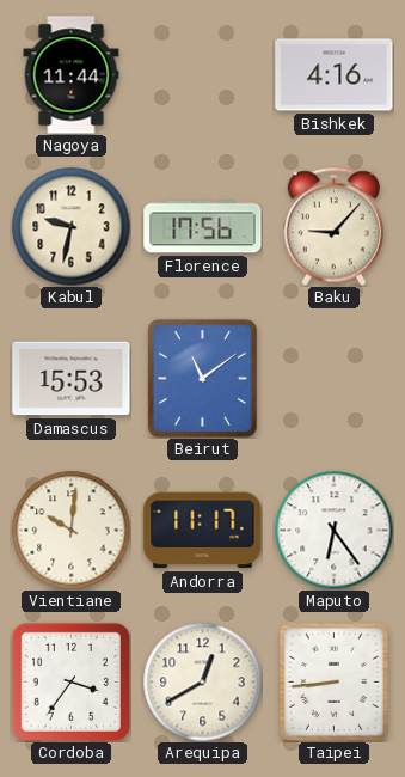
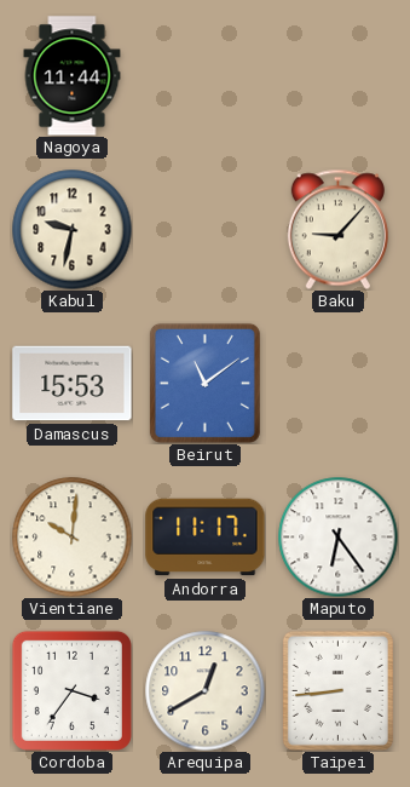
Bishkek: 4:16 -> none (335, 75)
Florence: 17:56 -> none (203, 227)
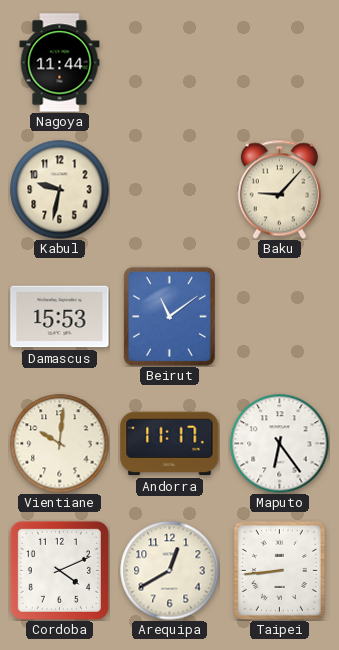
Cordoba: 3:36 -> 4:11 (59, 570)
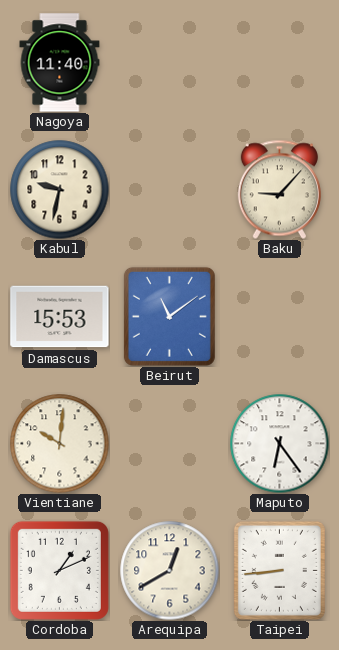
Nagoya: 11:44 -> 11:40 (60, 63)
Andorra: 11:17 -> none (170, 444)
Cordoba: 4:11 -> 1:11 (59, 570)
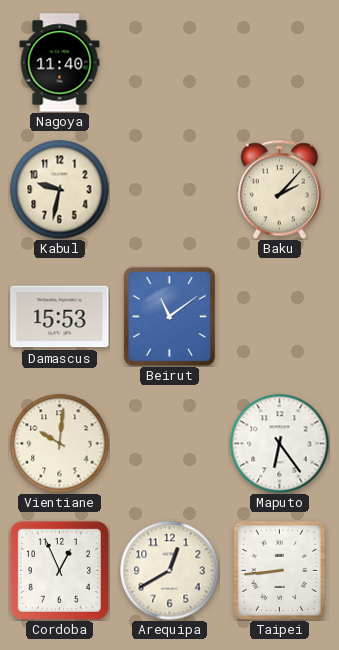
Baku: 9:07 -> 2:07 (279, 189)
Cordoba: 1:11 -> 12:56 (59, 570)
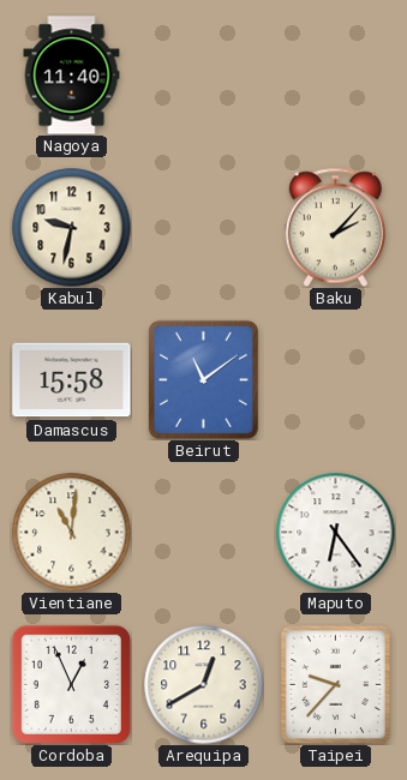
Damascus: 15:53 -> 15:58 (72, 380)
Vientiane: 10:01 -> 11:01 (72, 533)
Taipei: 8:44 -> 9:37 (335, 684)
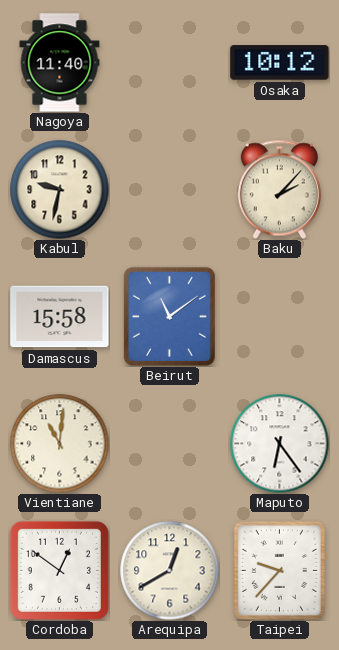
Osaka: none -> 10:12 (280, 63)
Cordoba: 12:56 -> 12:51 (59, 570)
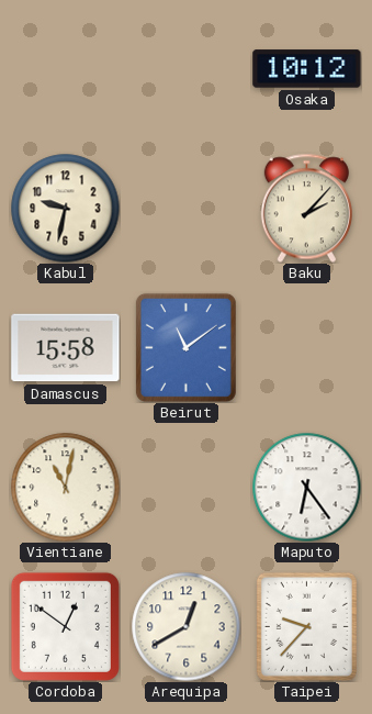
Nagoya: 11:40 -> none (60, 63)
Vientiane: 11:01 -> 11:02 (66, 488)
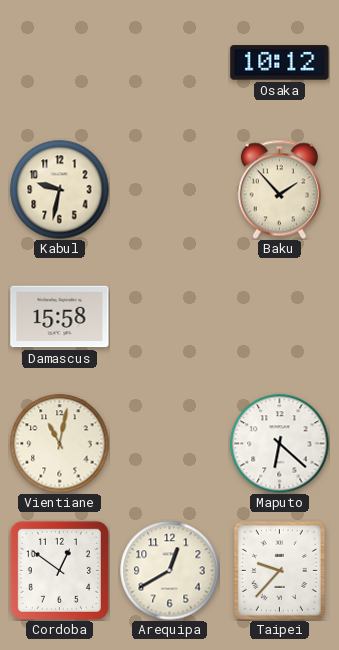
Baku: 2:07 -> 1:53 (279, 189)
Beirut: 11:09 -> none (185, 347)
Maputo: 6:24 -> 6:22 (280, 444)
